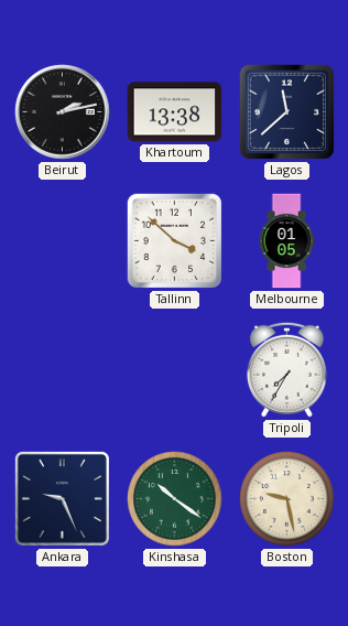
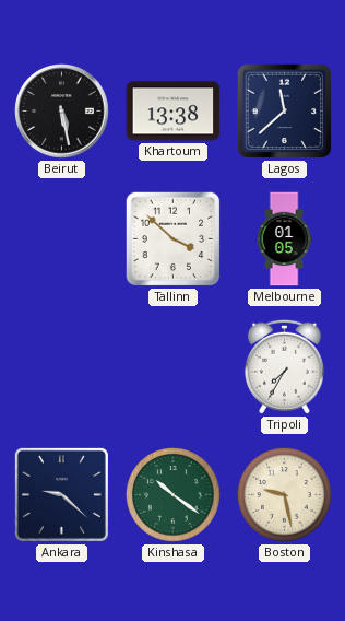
Beirut: 2:13 -> 5:28 (62, 112)
Ankara: 9:26 -> 9:22 (61, 494)
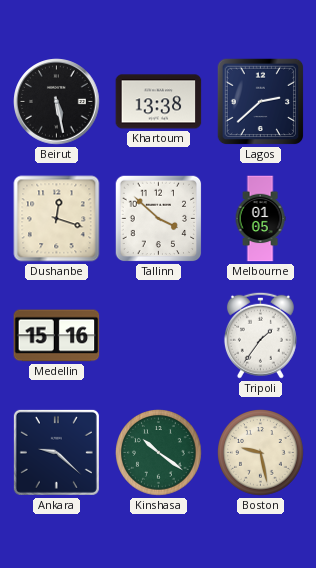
Lagos: 11:38 -> 2:38 (261, 102)
Dushanbe: none -> 12:18 (57, 219)
Medellin: none -> 15:16 (57, 336)
Tripoli: 7:35 -> 1:36 (260, 335)
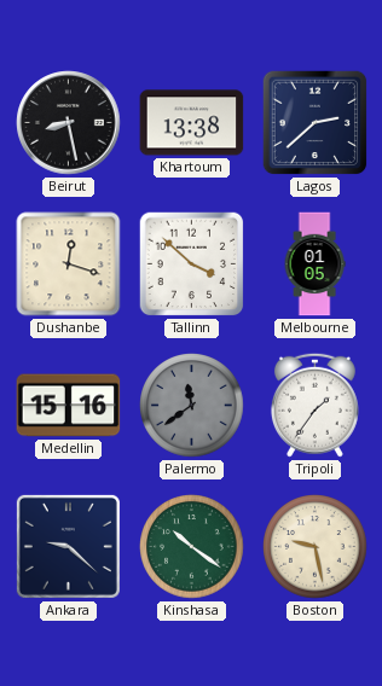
Beirut: 5:28 -> 8:28 (69, 123)
Palermo: none -> 11:39 (192, 406)
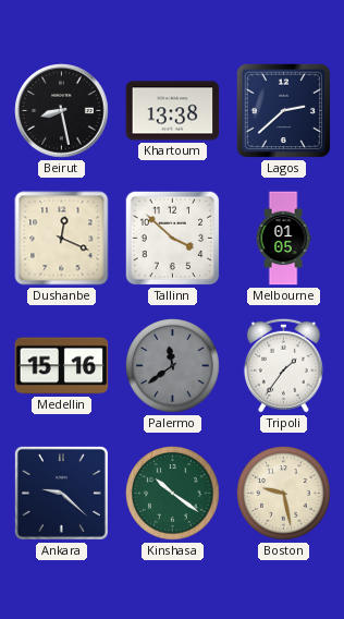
Dushanbe: 12:18 -> 12:19 (62, 239)
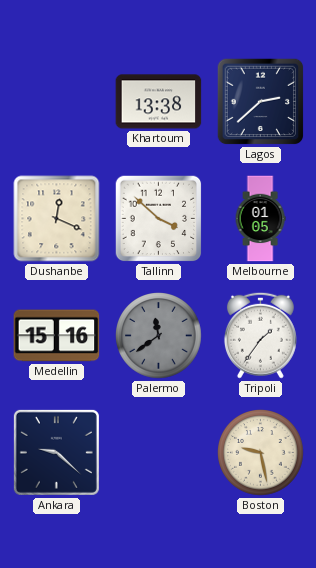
Beirut: 8:28 -> none (62, 111)
Kinshasa: 10:21 -> none (173, 494)
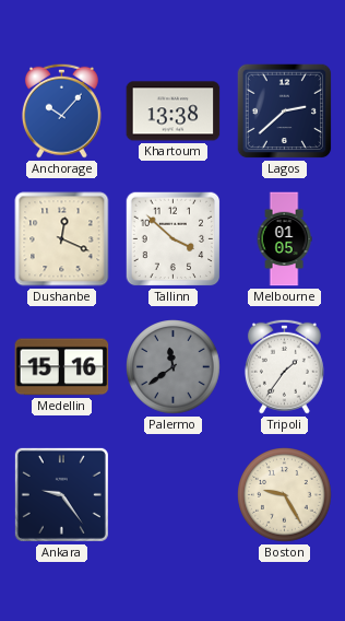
Anchorage: none -> 10:07 (61, 110)
Ankara: 9:22 -> 9:24 (61, 494)
Boston: 9:28 -> 9:25 (285, 495)
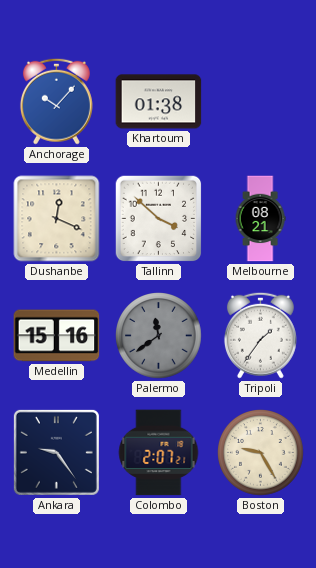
Khartoum: 13:38 -> 01:38 (159, 102)
Lagos: 2:38 -> none (285, 112)
Melbourne: 01:05 -> 08:21 (260, 219)
Colombo: none -> 2:07 (159, 453)
